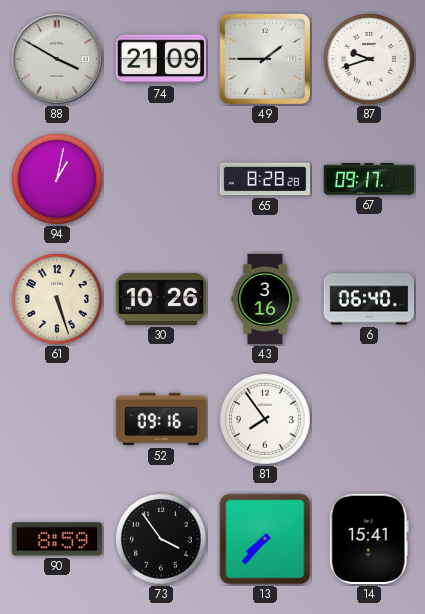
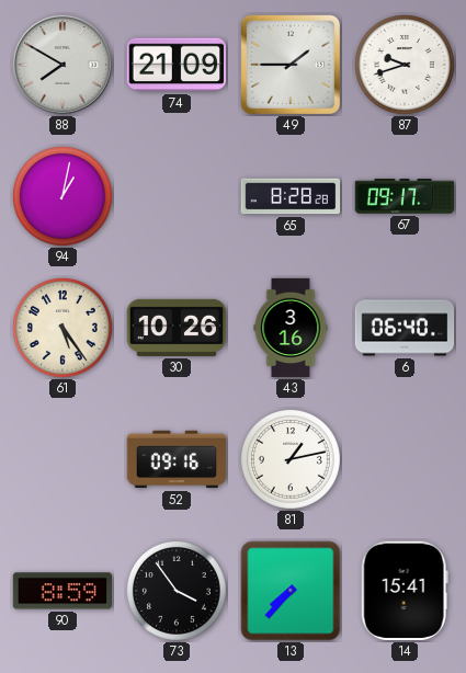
88: 3:50 -> 7:50 (62, 65)
61: 5:27 -> 5:24 (62, 328)
81: 7:54 -> 1:13 (291, 459)
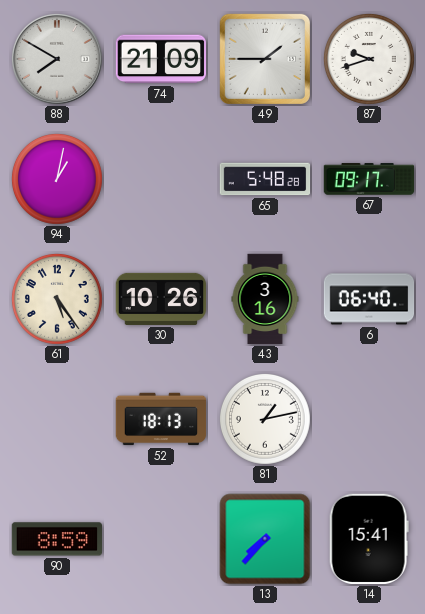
65: 8:28 -> 5:48 (265, 179)
52: 09:16 -> 18:13 (161, 419)
73: 3:54 -> none (177, 591)
